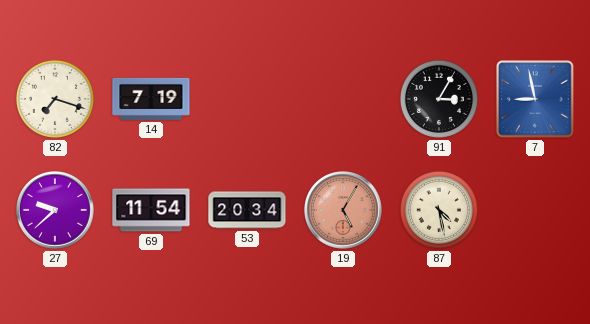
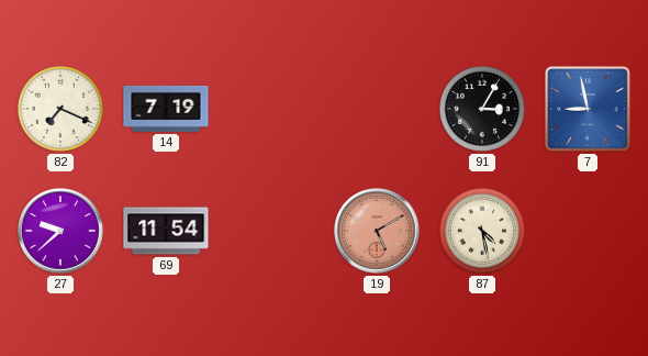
82: 7:18 -> 7:19 (60, 109)
53: 20:34 -> none (247, 210)
19: 5:05 -> 5:10 (377, 231)
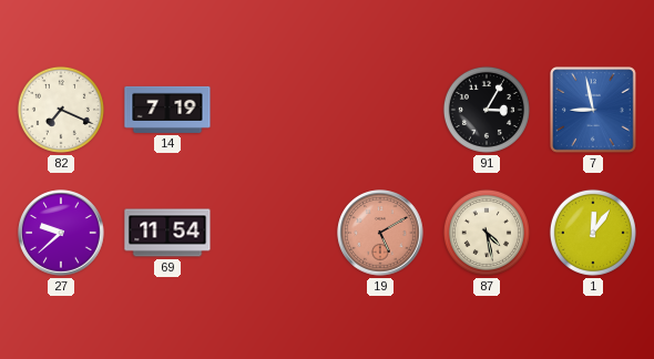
1: none -> 12:06 (593, 233)
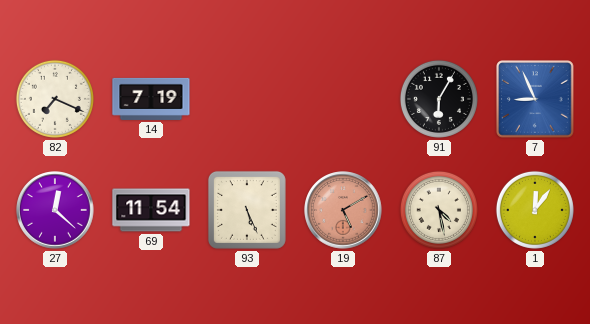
91: 3:05 -> 6:05 (439, 99)
7: 8:58 -> 8:56 (536, 100)
27: 9:38 -> 12:22 (55, 210)
93: none -> 5:26 (247, 210)
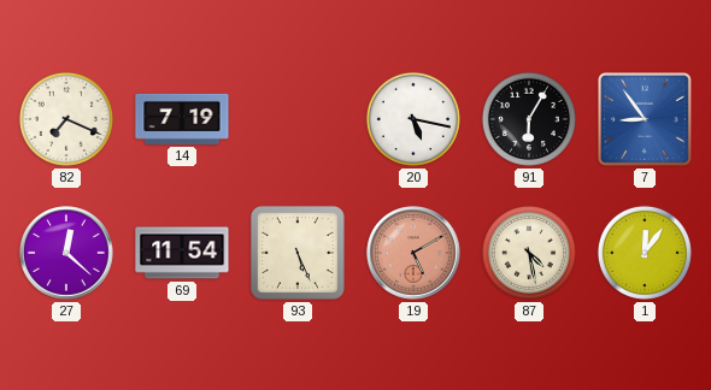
20: none -> 5:17 (413, 119)
7: 8:56 -> 8:54 (646, 120)
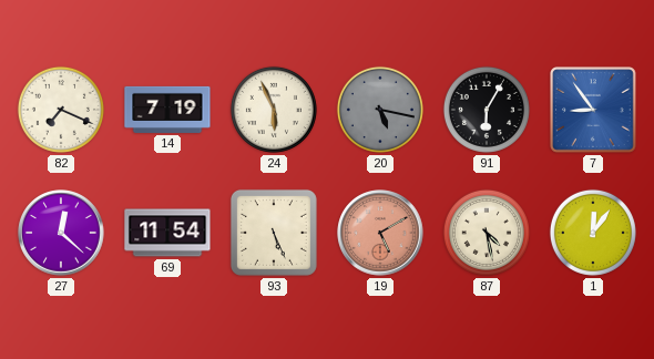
24: none -> 5:56 (274, 110)
20 dial: white -> grey (380, 110)
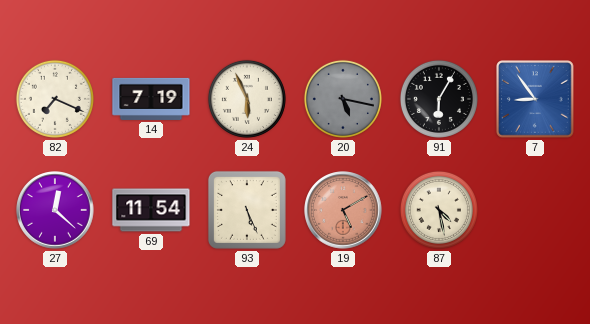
1: 12:06 -> none (593, 233)
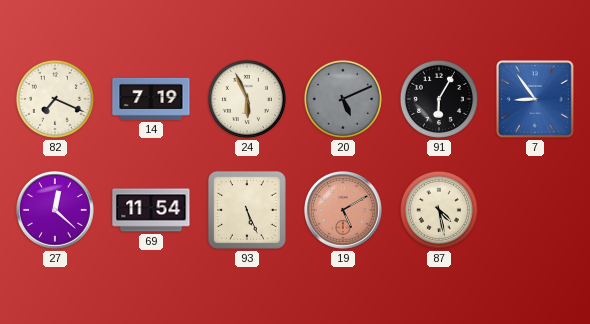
20: 5:17 -> 5:11 (343, 99)
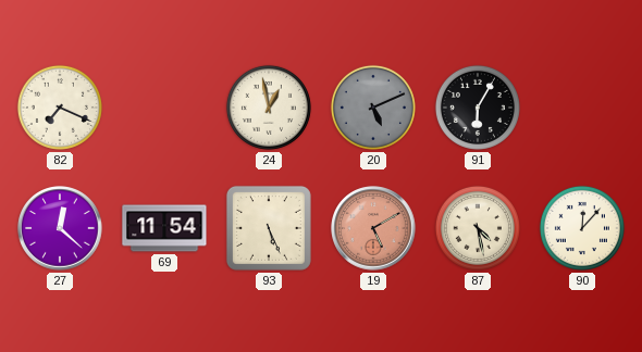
14: 7:19 -> none (151, 99)
24: 5:56 -> 12:58 (269, 108)
7: 8:54 -> none (536, 100)
90: none -> 12:07 (582, 228)
